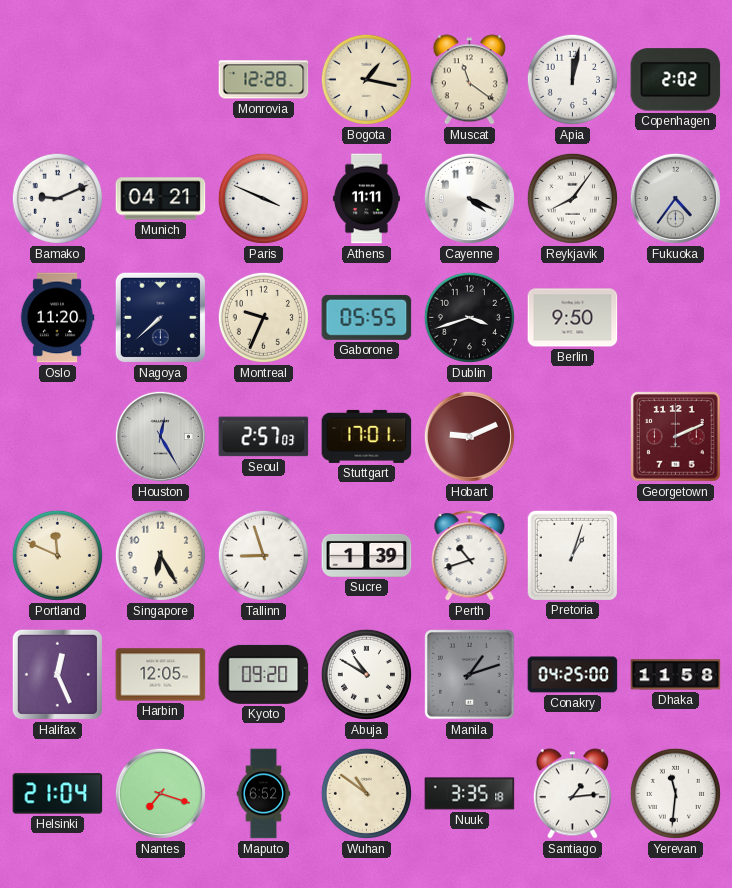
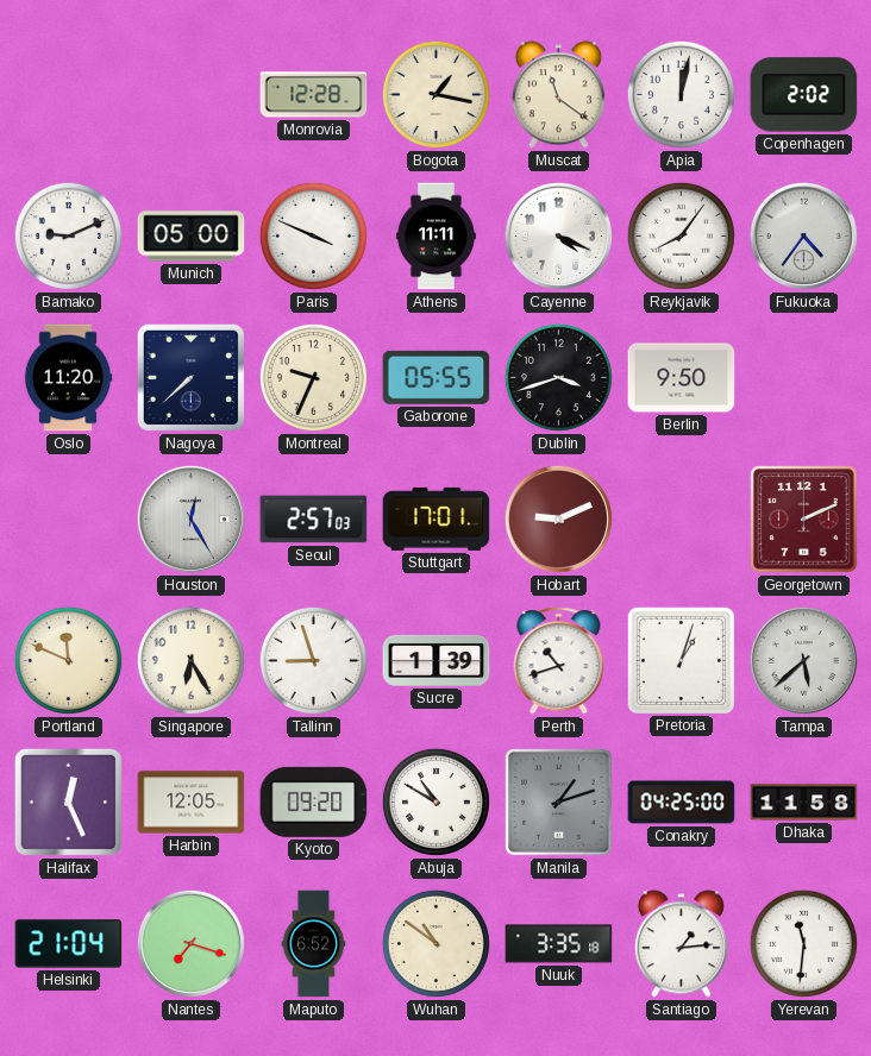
Munich: 04:21 -> 05:00 (192, 237)
Tampa: none -> 5:38 (803, 660)
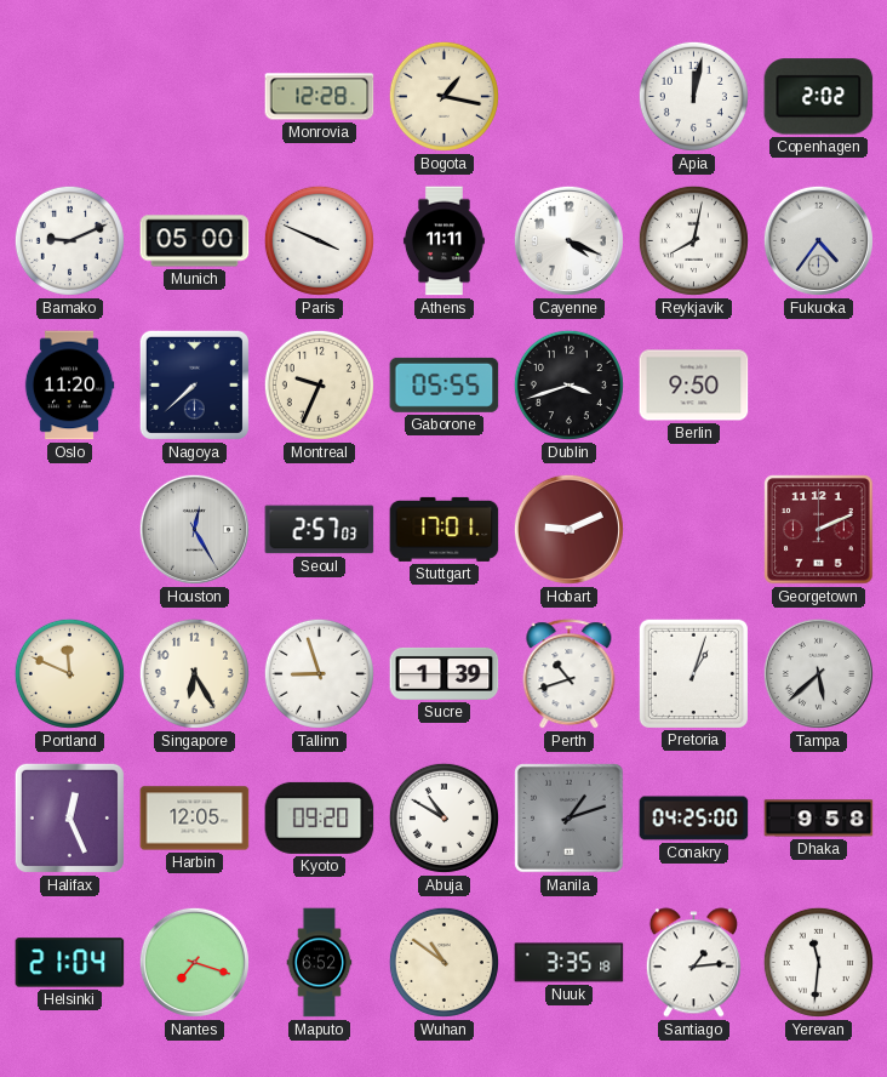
Muscat: 11:21 -> none (558, 95)
Reykjavik: 8:06 -> 8:02 (693, 240)
Dhaka: 11:58 -> 9:58 (819, 819)
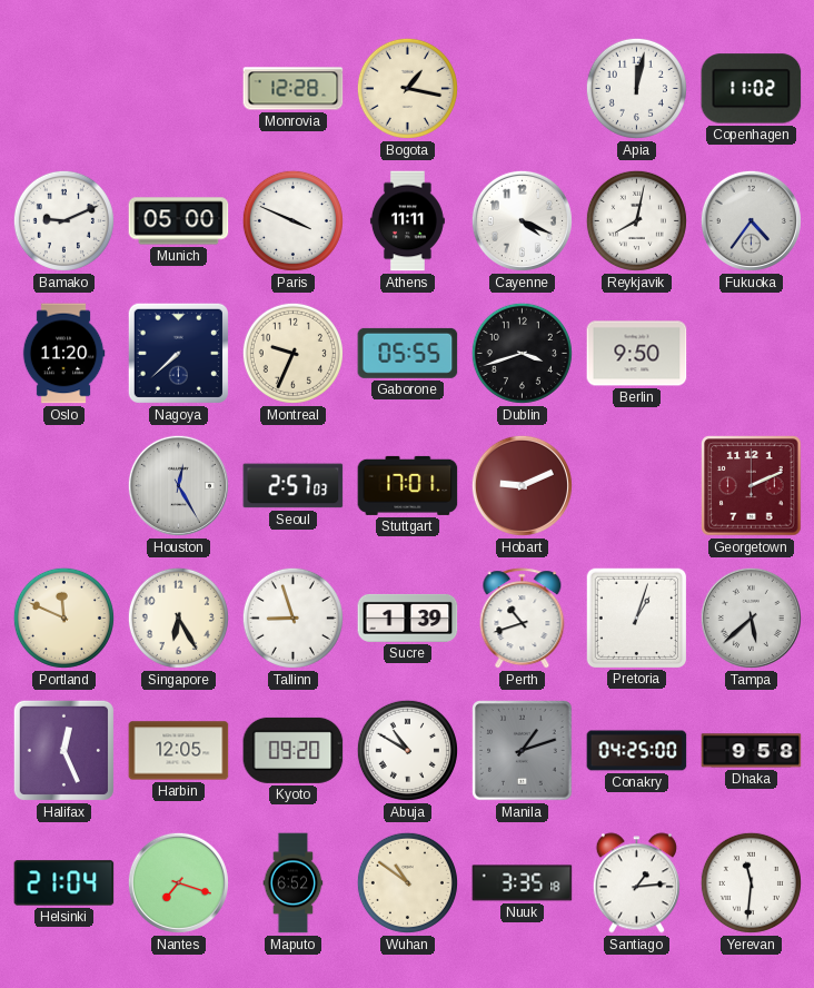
Copenhagen: 2:02 -> 11:02 (752, 89)
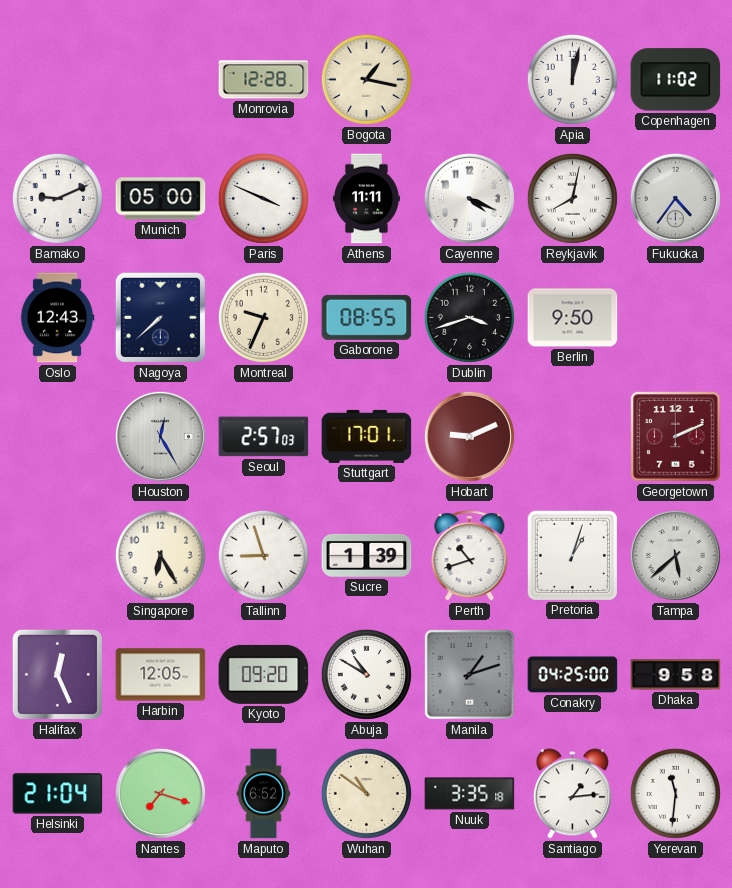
Oslo: 11:20 -> 12:43 (57, 318)
Gaborone: 05:55 -> 08:55 (367, 317)
Portland: 11:49 -> none (63, 617)
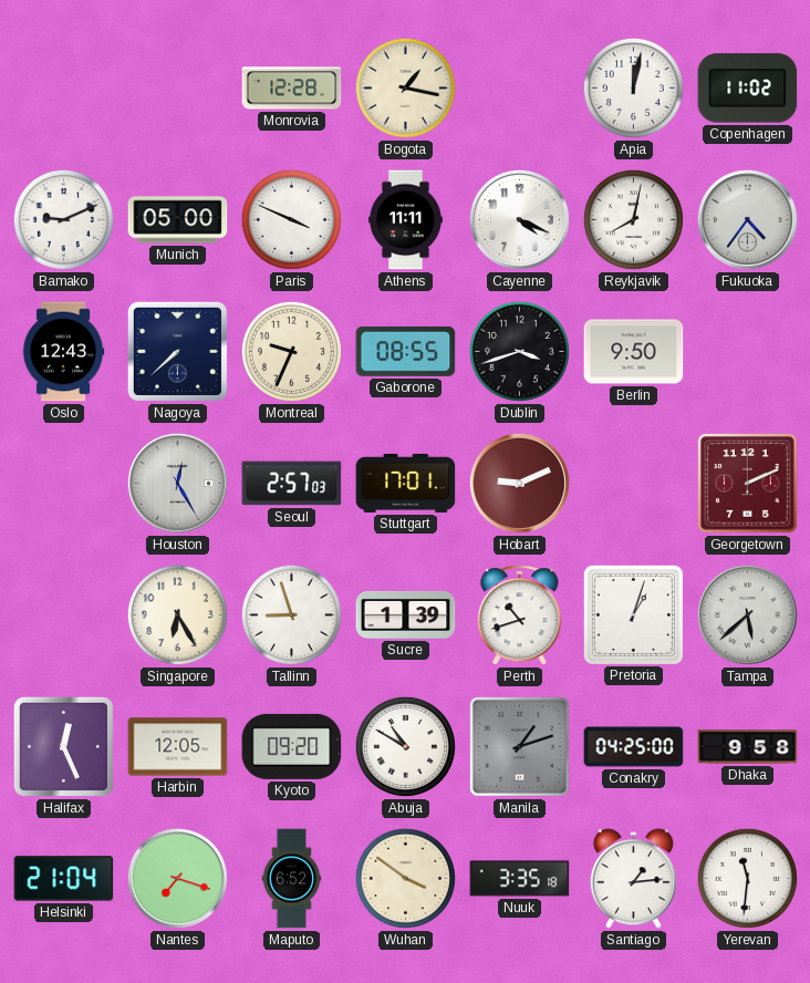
Wuhan: 10:51 -> 3:51 (405, 878)
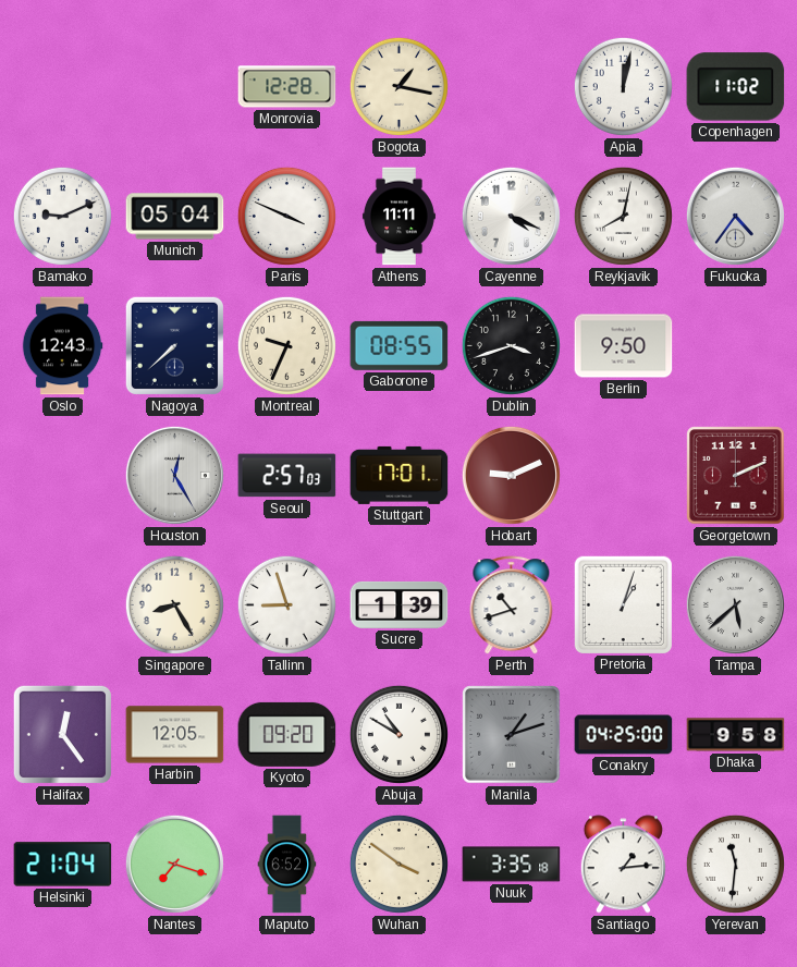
Munich: 05:00 -> 05:04 (175, 217)
Singapore: 6:25 -> 8:25 (174, 604)
Halifax: 12:26 -> 12:24 (62, 734)
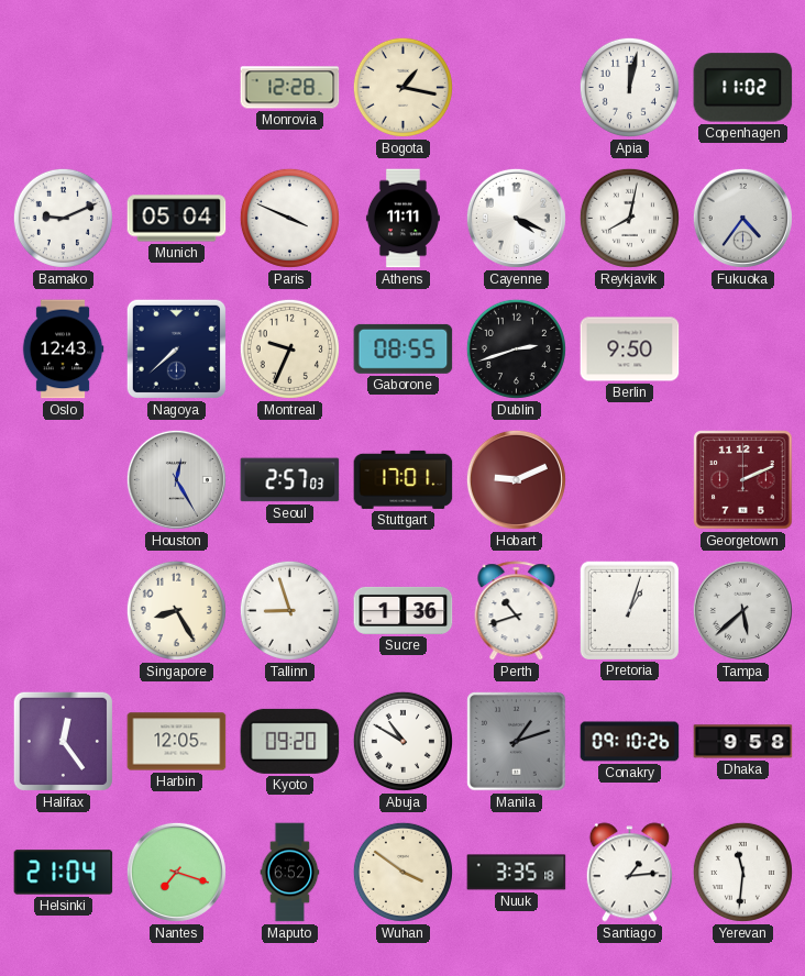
Dublin: 3:42 -> 2:42 (516, 348)
Sucre: 1:39 -> 1:36 (404, 610)
Conakry: 04:25 -> 09:10 (630, 742)
